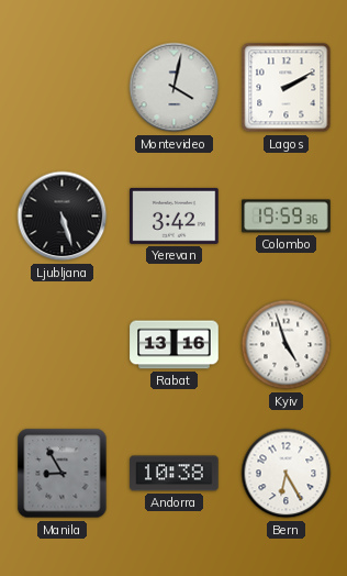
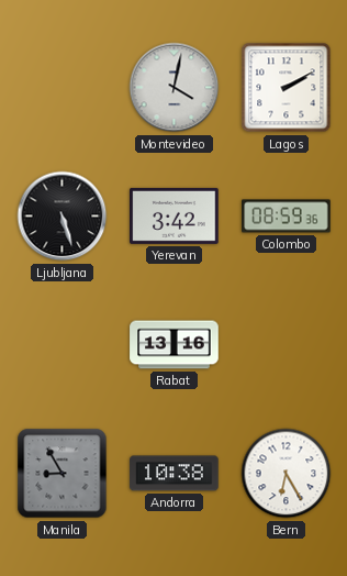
Colombo: 19:59 -> 08:59 (287, 217)
Kyiv: 4:57 -> none (287, 345)
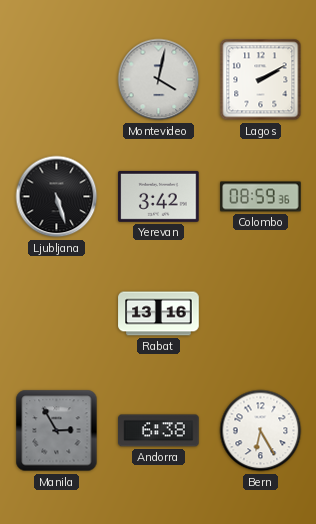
Manila: 8:55 -> 2:55 (57, 431)
Andorra: 10:38 -> 6:38 (159, 431)
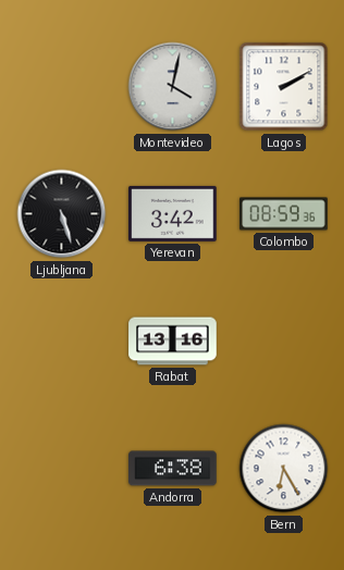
Manila: 2:55 -> none (57, 431)
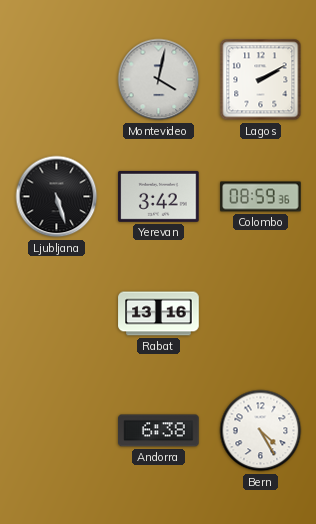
Bern: 6:25 -> 4:25 (261, 431)
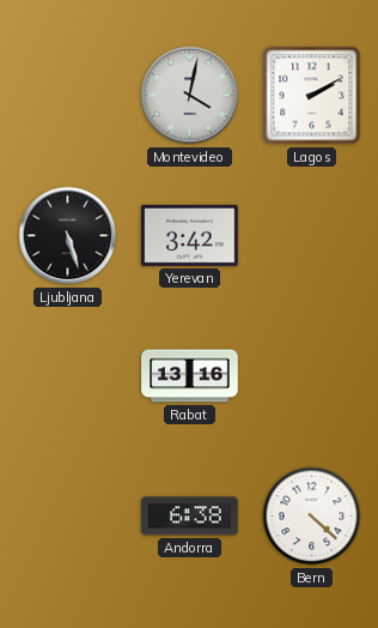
Colombo: 08:59 -> none (261, 197)
Bern: 4:25 -> 4:22 (312, 517)
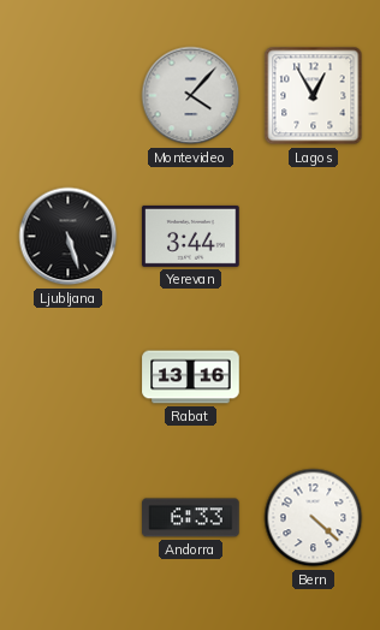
Montevideo: 4:02 -> 4:07 (191, 96)
Lagos: 2:10 -> 12:55 (314, 96)
Yerevan: 3:42 -> 3:44 (191, 236)
Andorra: 6:38 -> 6:33 (191, 518)
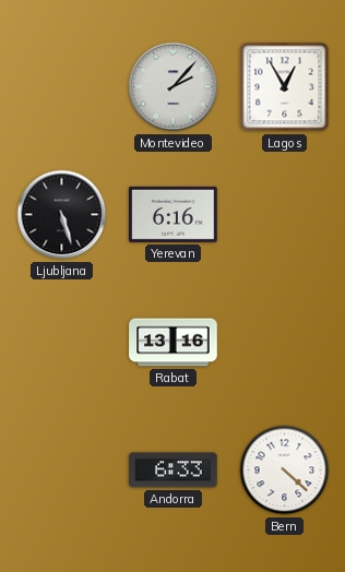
Montevideo: 4:07 -> 2:07 (174, 87)
Yerevan: 3:44 -> 6:16 (174, 214)
